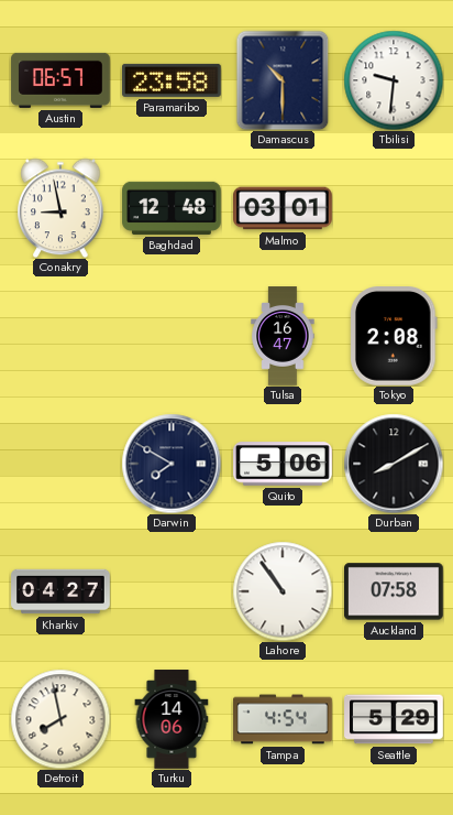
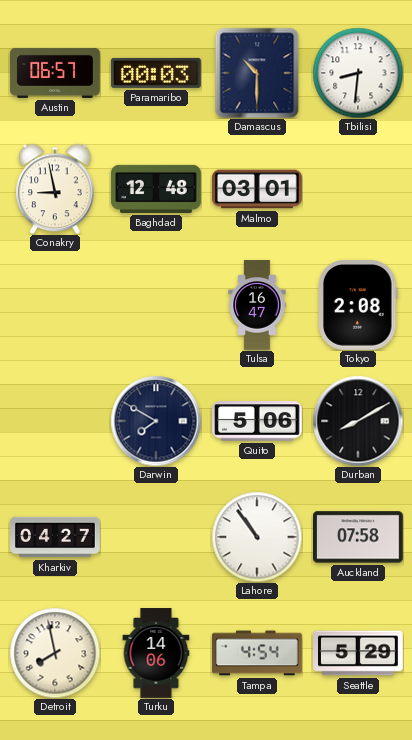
Paramaribo: 23:58 -> 00:03 (157, 73)
Tbilisi: 9:31 -> 8:31 (358, 73)
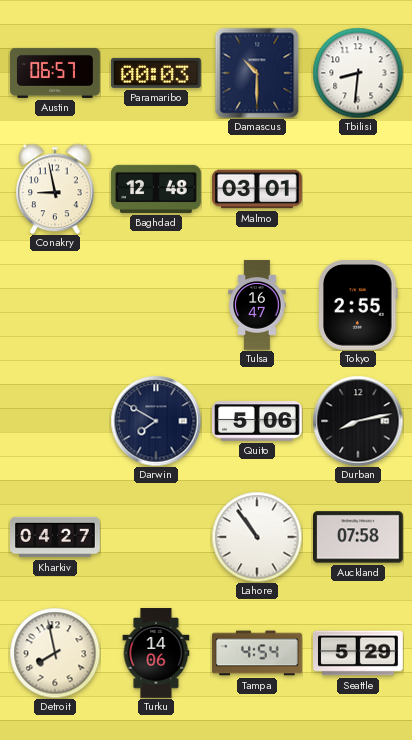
Tokyo: 2:08 -> 2:55 (358, 306)
Durban: 8:10 -> 8:13 (358, 421)
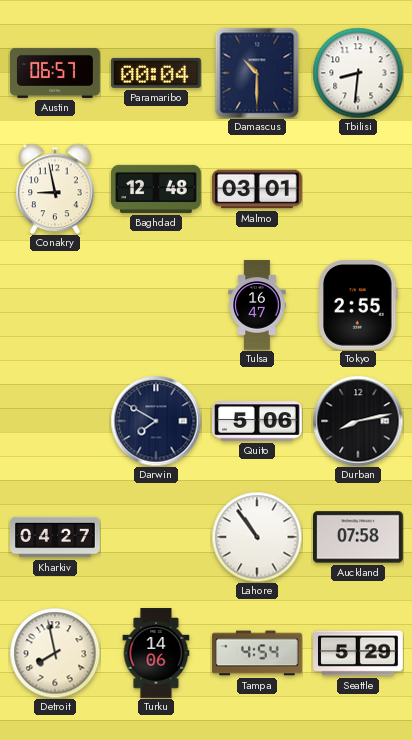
Paramaribo: 00:03 -> 00:04 (157, 73)
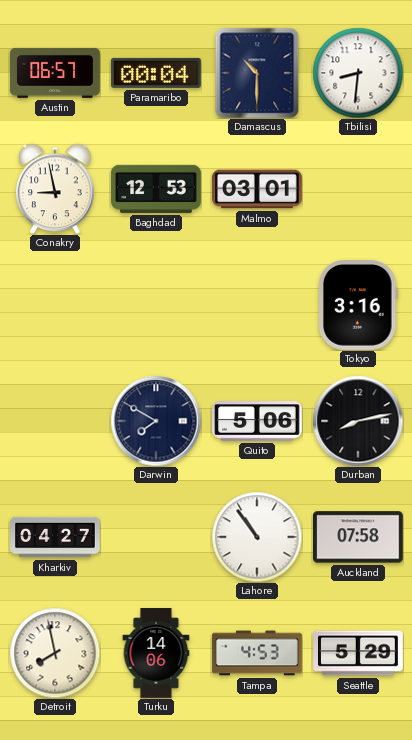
Baghdad: 12:48 -> 12:53 (156, 189)
Tulsa: 16:47 -> none (257, 305)
Tokyo: 2:55 -> 3:16 (358, 306)
Tampa: 4:54 -> 4:53 (257, 653)
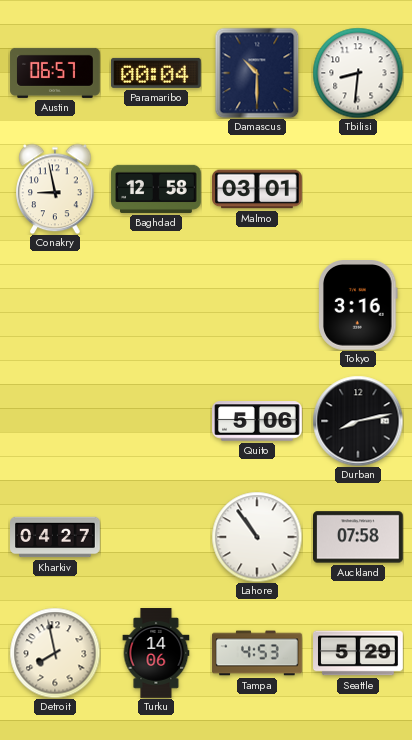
Baghdad: 12:53 -> 12:58 (156, 189)
Darwin: 7:50 -> none (156, 421)
